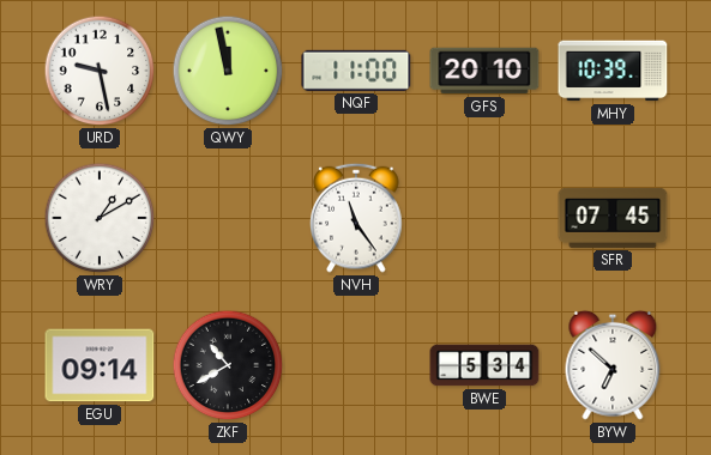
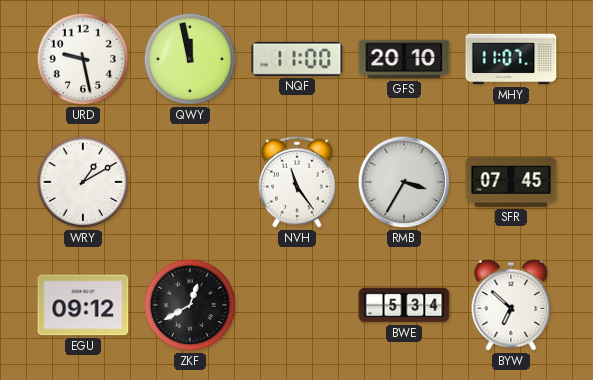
MHY: 10:39 -> 11:07 (511, 59)
RMB: none -> 3:35 (404, 182)
EGU: 09:14 -> 09:12 (83, 305)
ZKF: 10:40 -> 12:40 (190, 305)
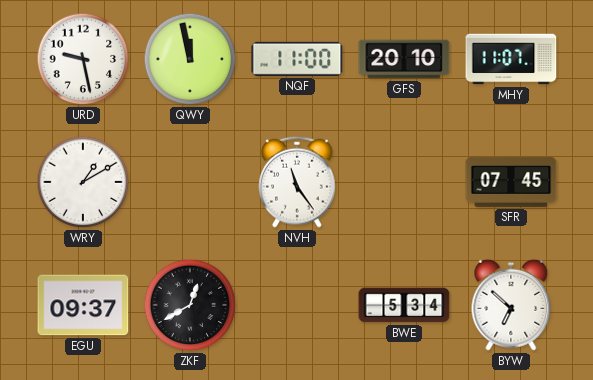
RMB: 3:35 -> none (404, 182)
EGU: 09:12 -> 09:37 (83, 305)
